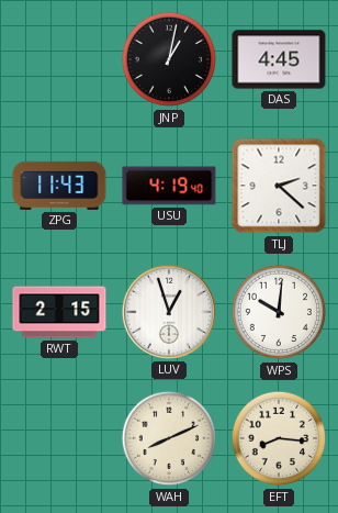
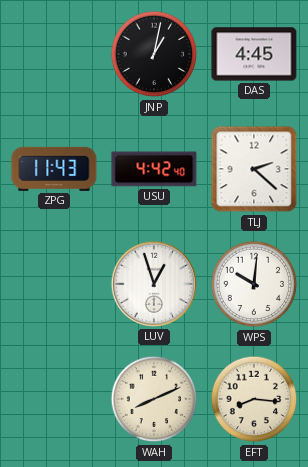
USU: 4:19 -> 4:42 (154, 169)
RWT: 2:15 -> none (59, 312)
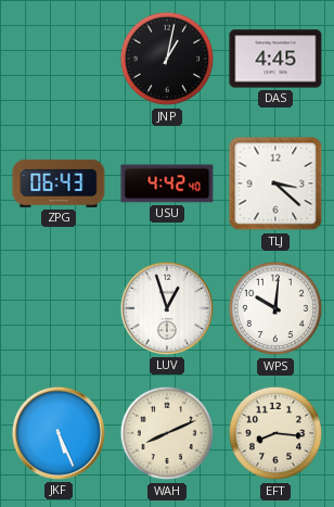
ZPG: 11:43 -> 06:43 (59, 183)
TLJ: 2:22 -> 3:22 (275, 183)
JKF: none -> 5:26 (59, 433)
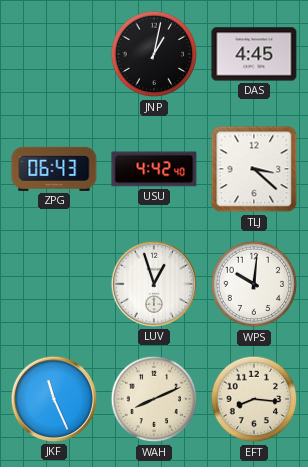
JKF: 5:26 -> 11:26 (54, 399)
